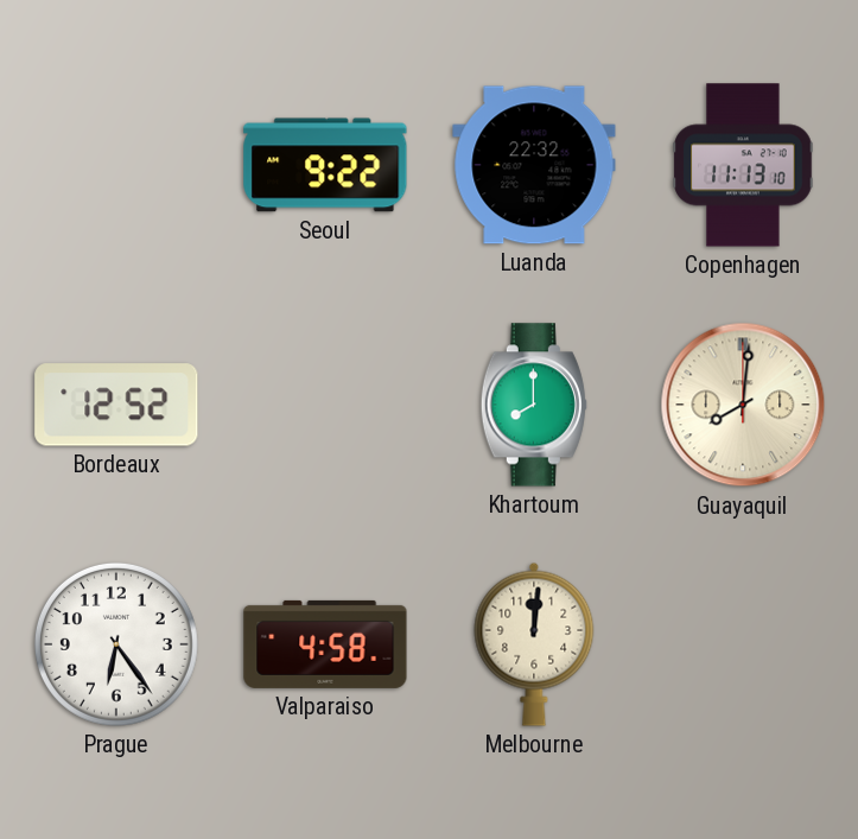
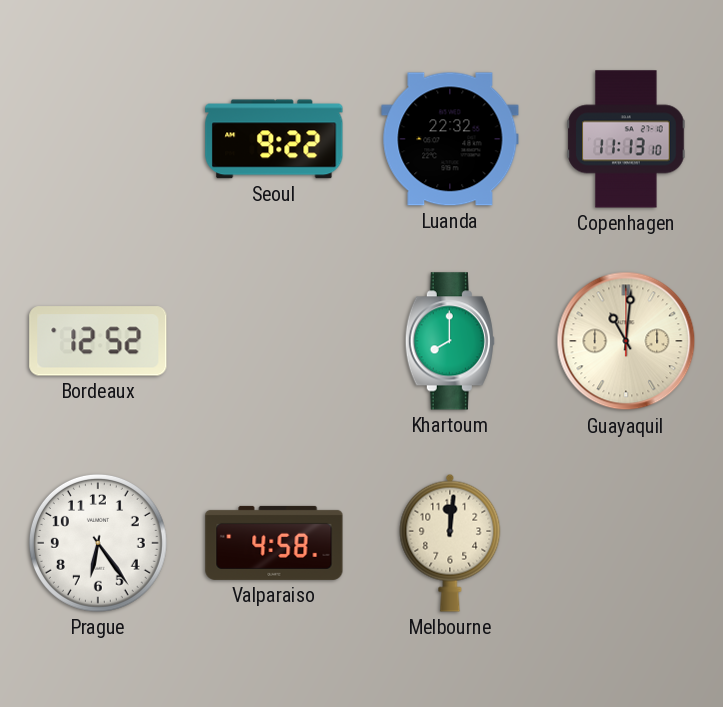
Guayaquil: 8:01 -> 11:01 (626, 341)
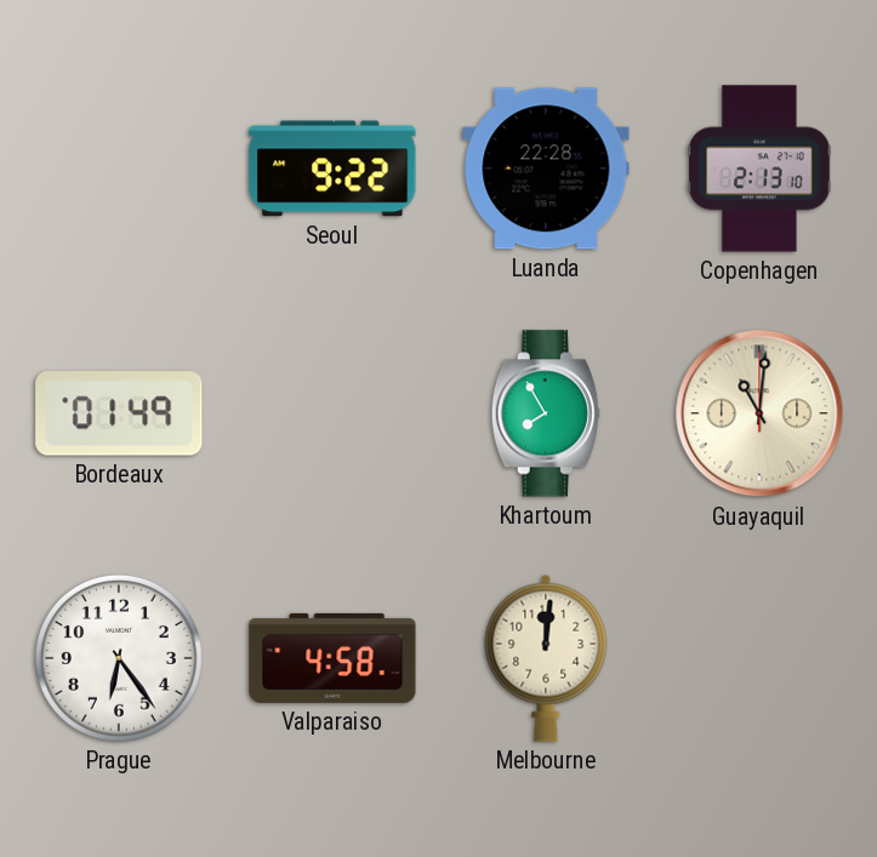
Luanda: 22:32 -> 22:28 (546, 168)
Copenhagen: 11:13 -> 2:13 (759, 168)
Bordeaux: 12:52 -> 01:49 (119, 413)
Khartoum: 8:00 -> 7:55 (546, 413)
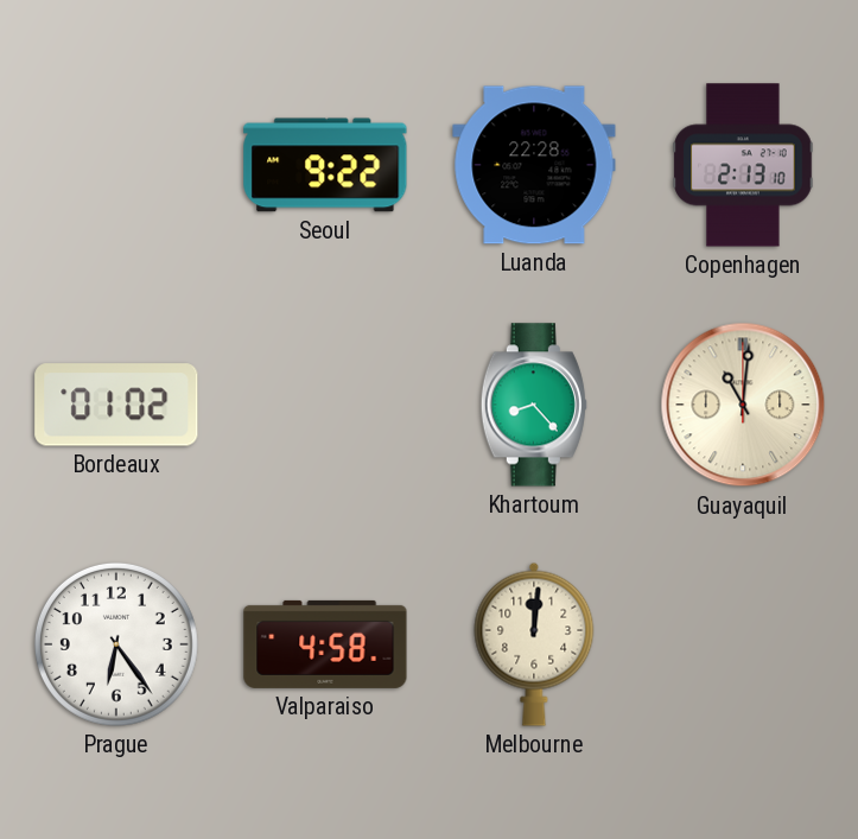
Bordeaux: 01:49 -> 01:02 (116, 405)
Khartoum: 7:55 -> 8:23 (534, 405)
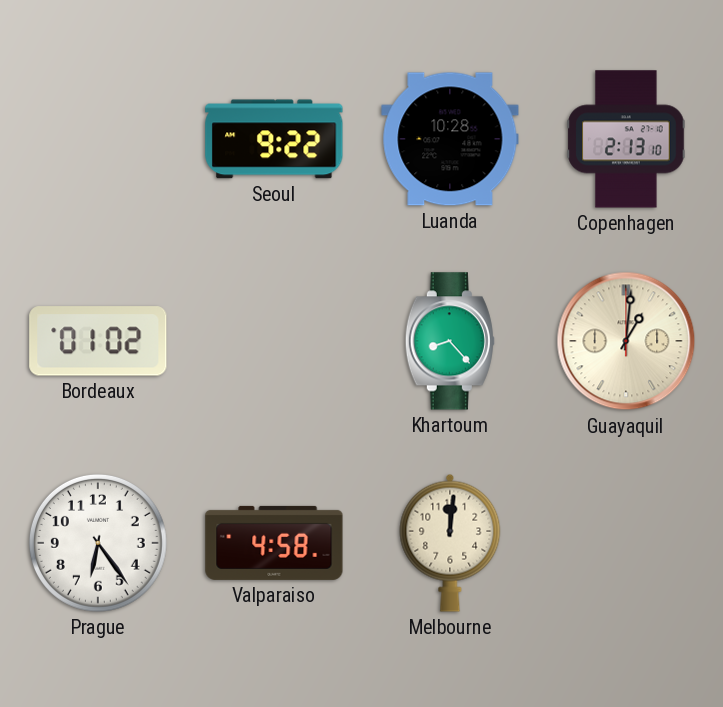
Luanda: 22:28 -> 10:28 (450, 139)
Guayaquil: 11:01 -> 1:01 (626, 341)
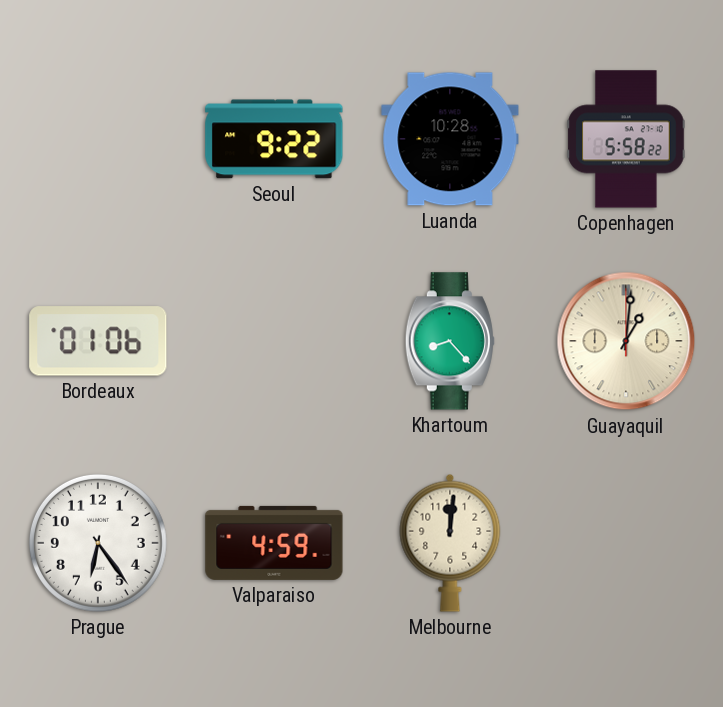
Copenhagen: 2:13 -> 5:58 (626, 139)
Bordeaux: 01:02 -> 01:06 (98, 341)
Valparaiso: 4:58 -> 4:59 (274, 543)
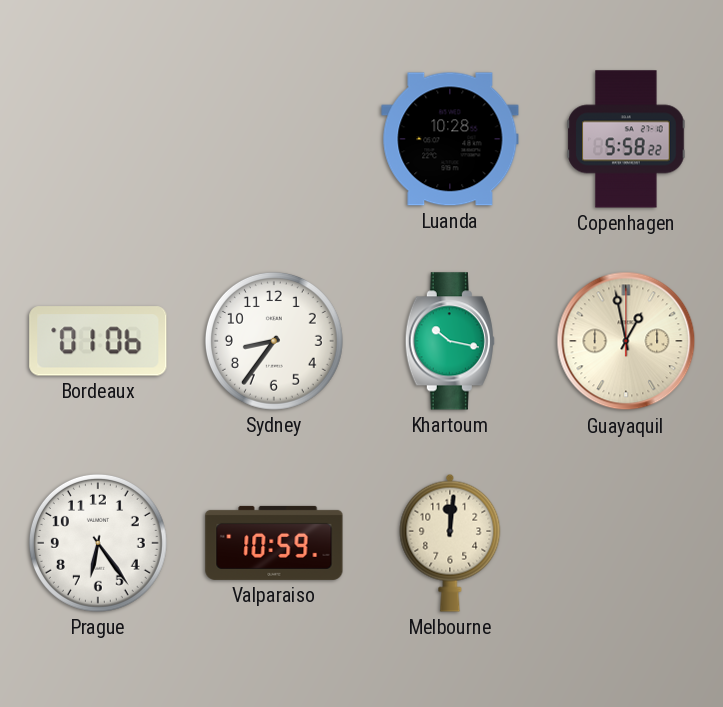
Seoul: 9:22 -> none (274, 139)
Sydney: none -> 8:36 (274, 341)
Khartoum: 8:23 -> 10:17 (450, 341)
Guayaquil: 1:01 -> 12:58 (626, 341)
Valparaiso: 4:59 -> 10:59 (274, 543)
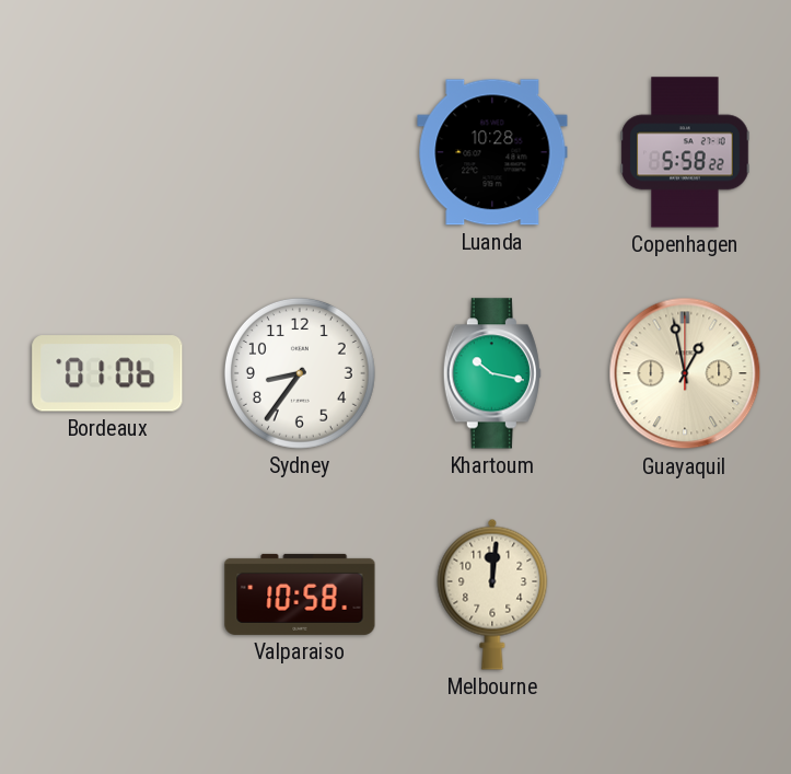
Prague: 6:24 -> none (98, 543)
Valparaiso: 10:59 -> 10:58 (300, 594)
